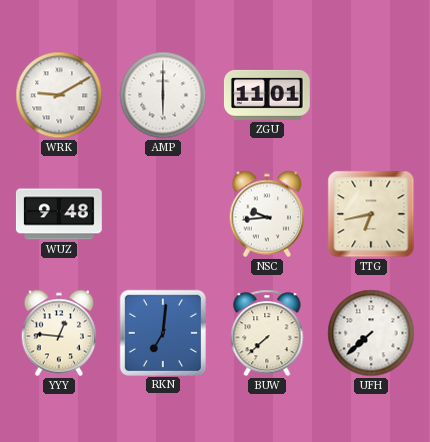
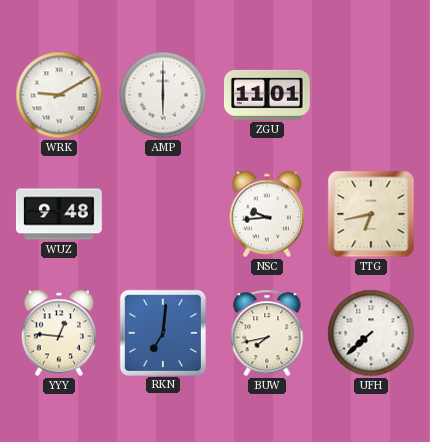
BUW: 7:38 -> 7:43 (267, 333)
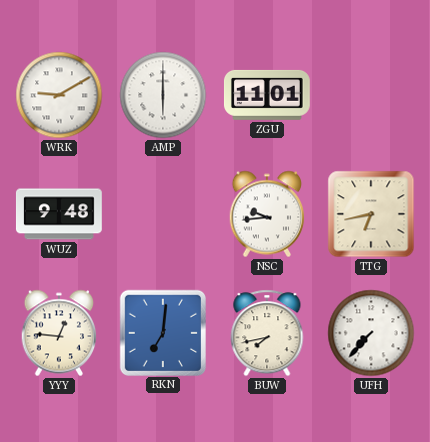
UFH: 7:38 -> 7:37 (371, 333)
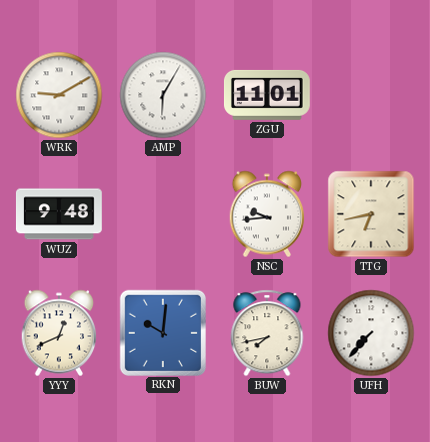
AMP: 6:00 -> 6:05 (163, 95)
YYY: 12:46 -> 12:41 (59, 333)
RKN: 7:01 -> 10:01 (163, 332)
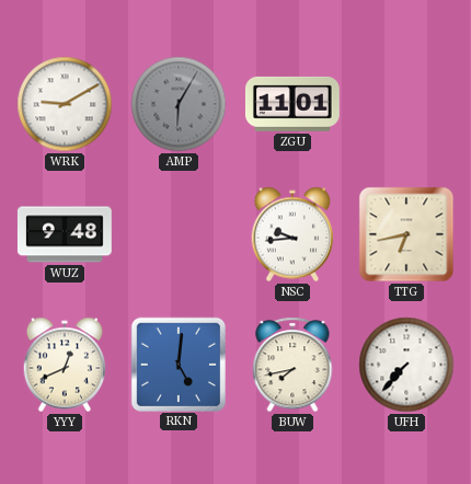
AMP dial: white -> grey (179, 104)
RKN: 10:01 -> 5:01 (179, 364)
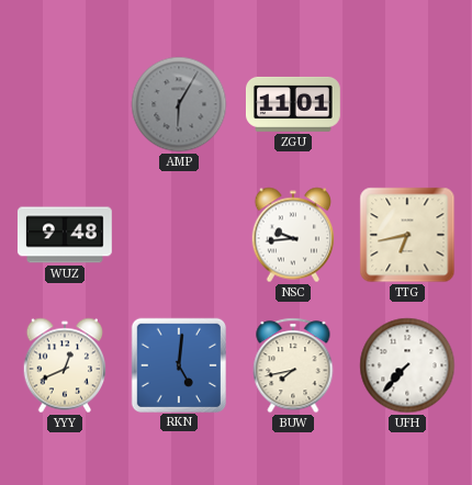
WRK: 9:10 -> none (65, 104)
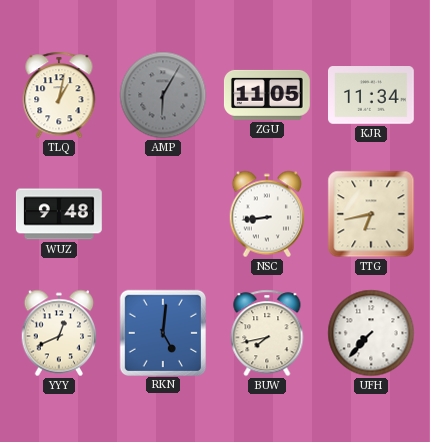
TLQ: none -> 1:02 (59, 95)
ZGU: 11:01 -> 11:05 (267, 95)
KJR: none -> 11:34 (372, 95)
NSC: 9:44 -> 8:44 (267, 214)
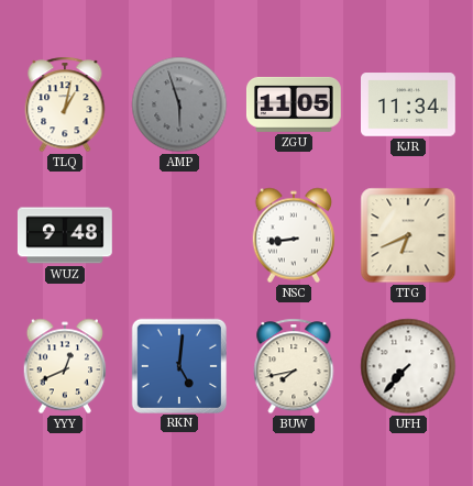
AMP: 6:05 -> 5:57 (179, 104)
TTG: 6:43 -> 6:41 (408, 235)
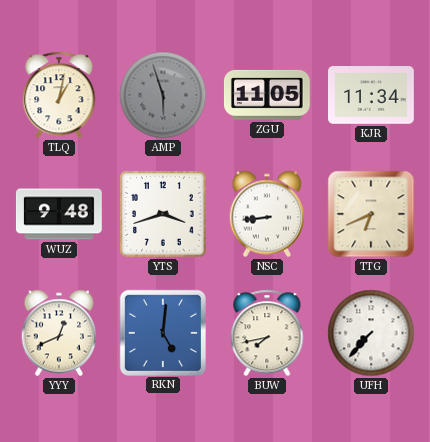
YTS: none -> 3:42 (163, 214)
